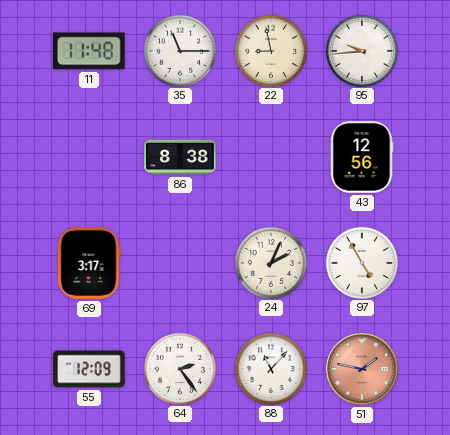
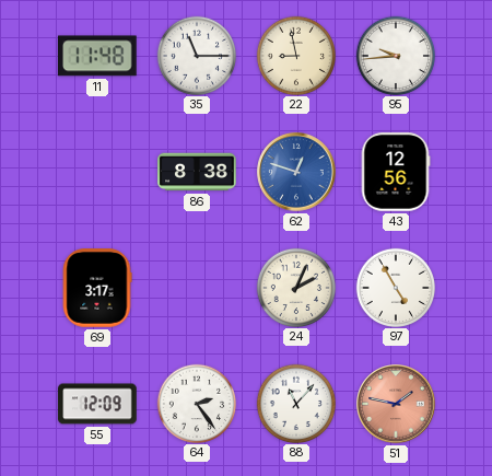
62: none -> 12:48 (296, 172)
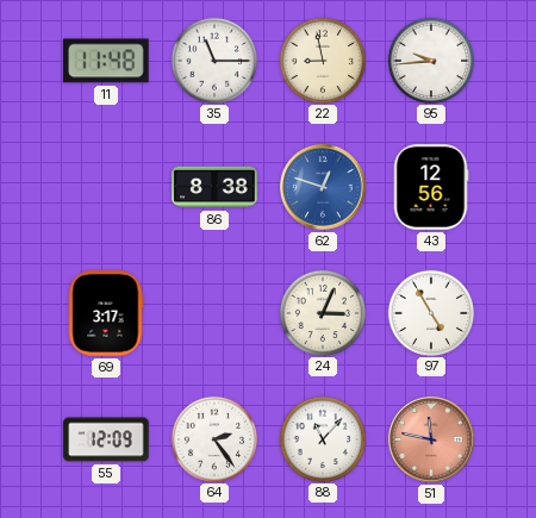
24: 2:04 -> 3:04 (322, 312)
51: 1:47 -> 11:47 (431, 439)
